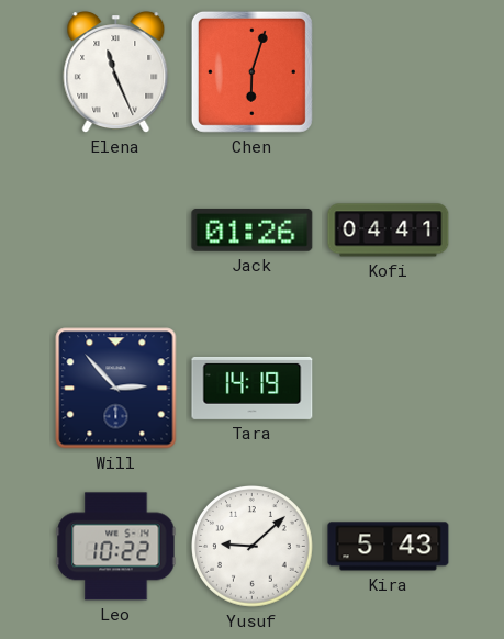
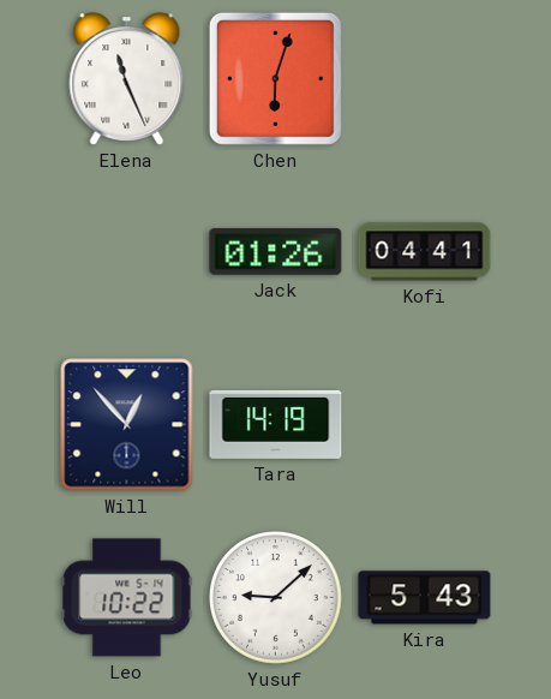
Will: 2:53 -> 12:53 (127, 425)
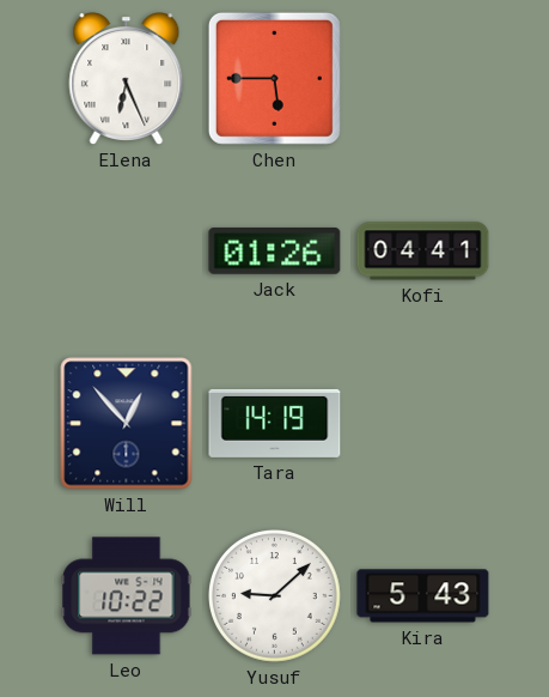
Elena: 11:26 -> 6:26 (127, 79)
Chen: 6:03 -> 5:45 (274, 78)
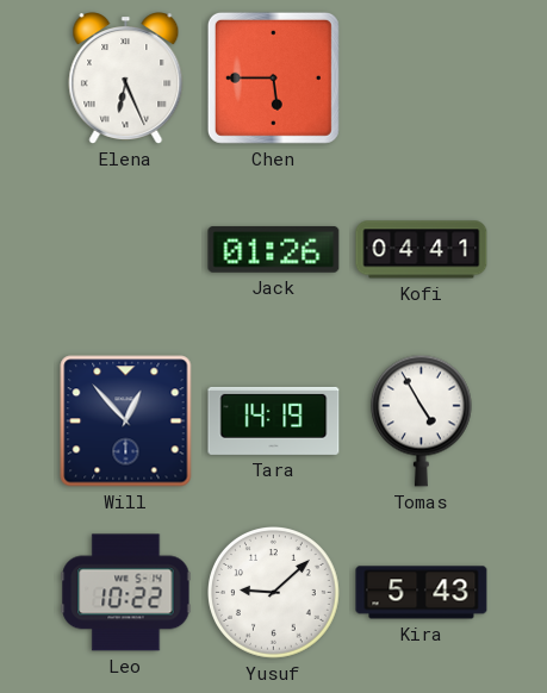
Tomas: none -> 4:55 (421, 420)
